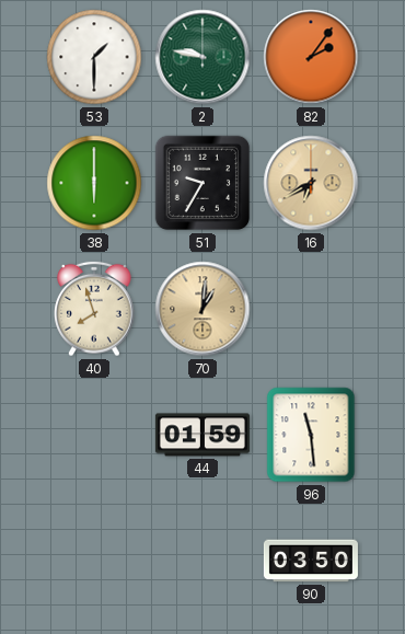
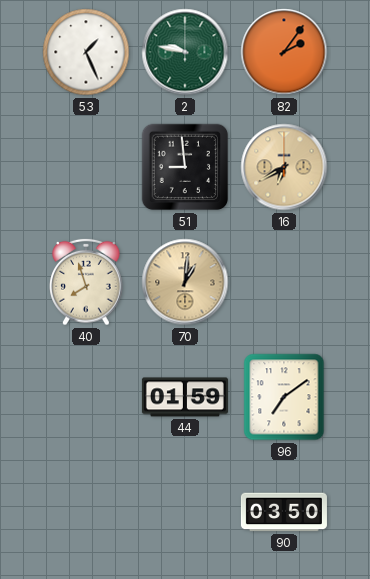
53: 1:30 -> 1:26 (86, 52)
38: 6:00 -> none (94, 183)
51: 9:35 -> 8:59 (185, 167)
96: 11:29 -> 7:09 (284, 397)
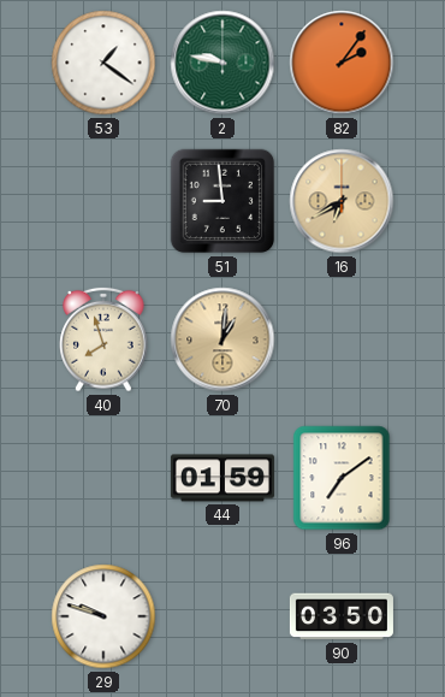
53: 1:26 -> 1:21 (103, 63)
29: none -> 9:48 (103, 616)
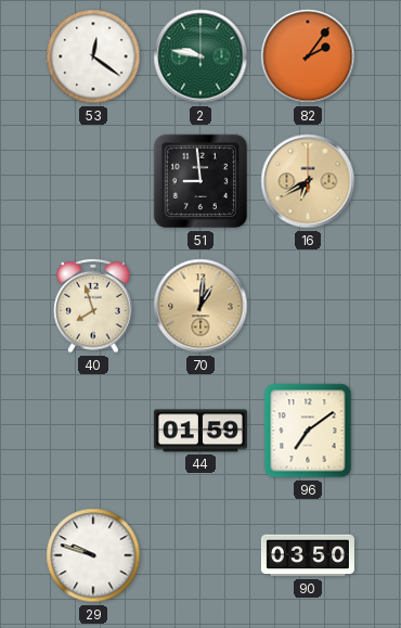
53: 1:21 -> 12:21 (93, 56)
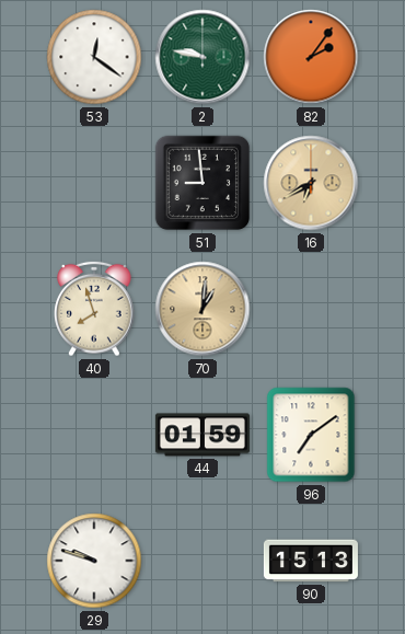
90: 03:50 -> 15:13 (311, 561)
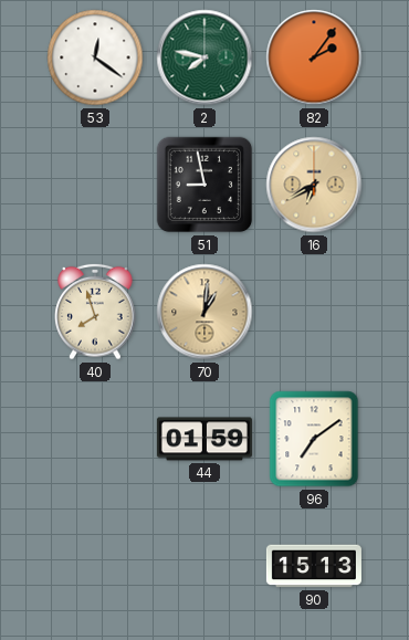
2: 9:47 -> 7:47 (204, 57)
51: 8:59 -> 8:58 (204, 185)
29: 9:48 -> none (94, 561)
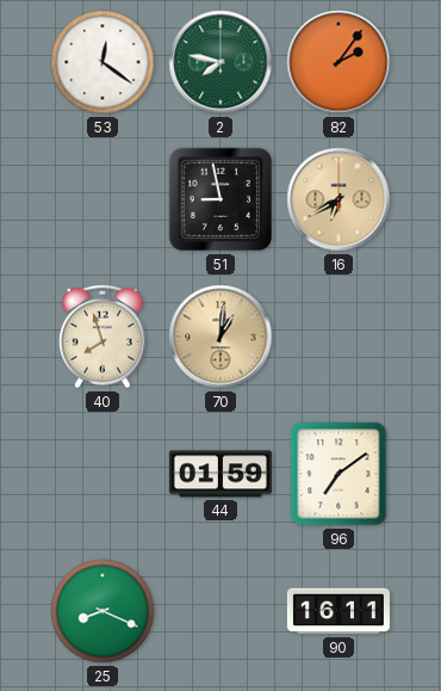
25: none -> 8:19 (103, 611)
90: 15:13 -> 16:11 (338, 611)
